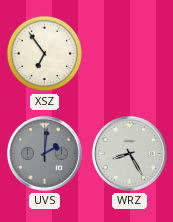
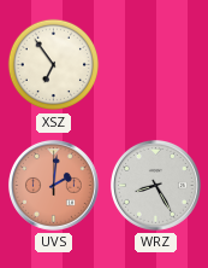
UVS dial: grey -> salmon (53, 185)
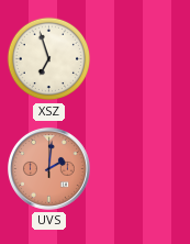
XSZ: 6:54 -> 6:57 (49, 59)
WRZ: 8:25 -> none (155, 185)
